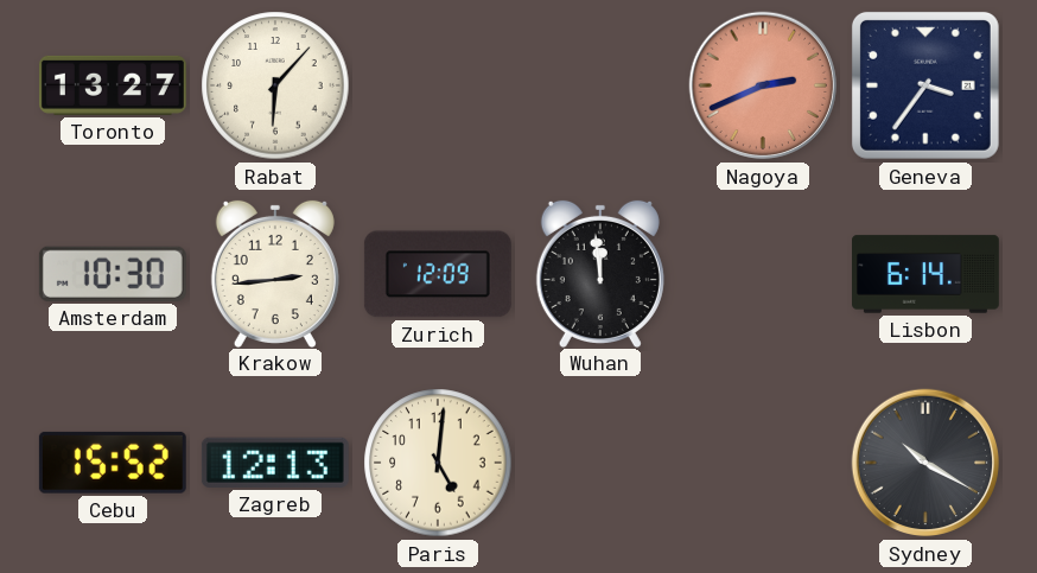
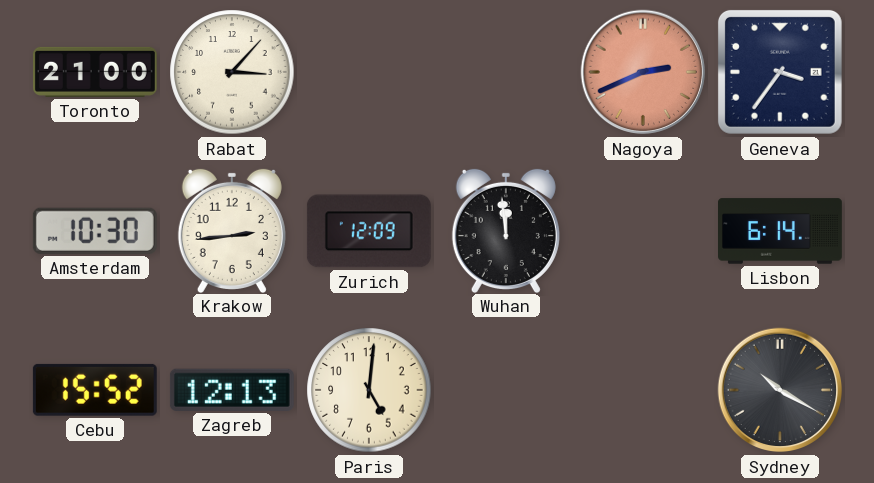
Toronto: 13:27 -> 21:00 (95, 72)
Rabat: 6:07 -> 3:07 (232, 72)
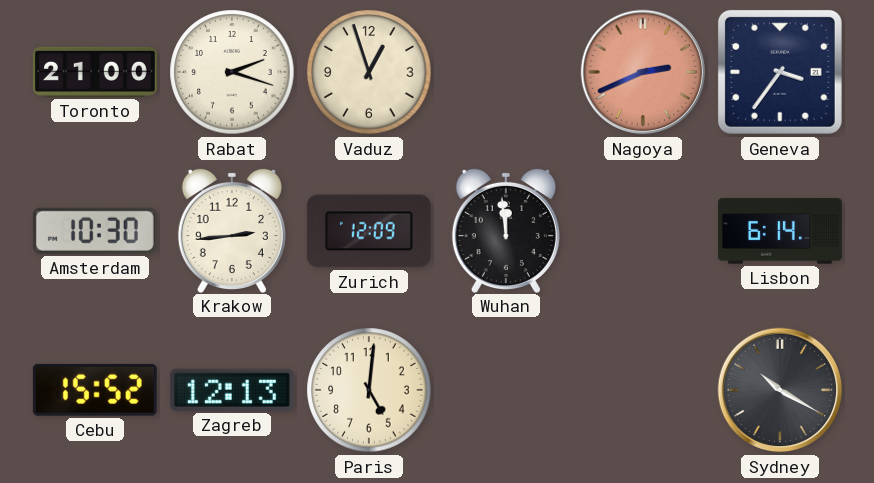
Rabat: 3:07 -> 2:18 (232, 72)
Vaduz: none -> 12:57 (369, 72)
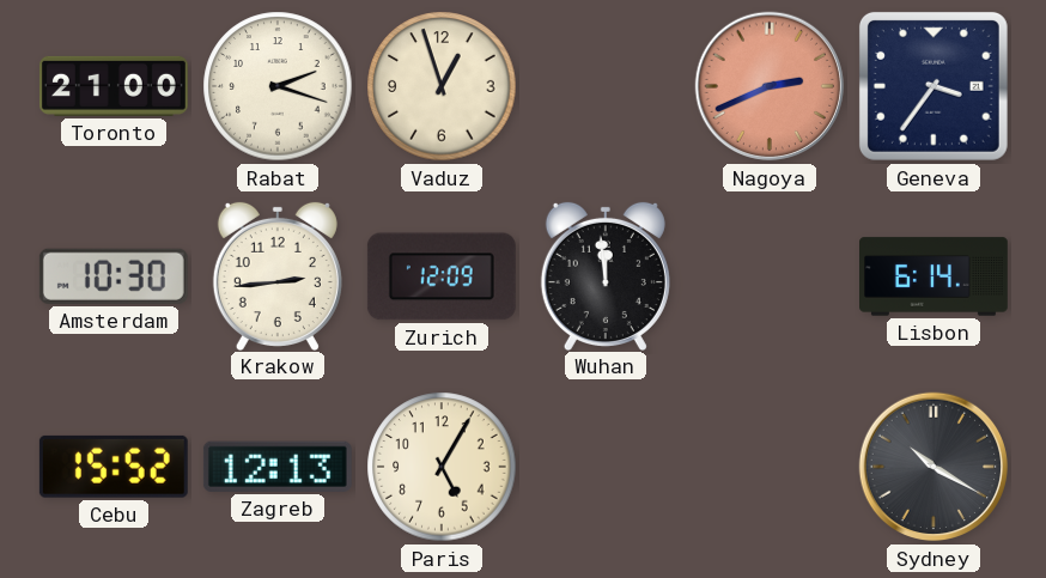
Paris: 5:01 -> 5:05 (442, 467)
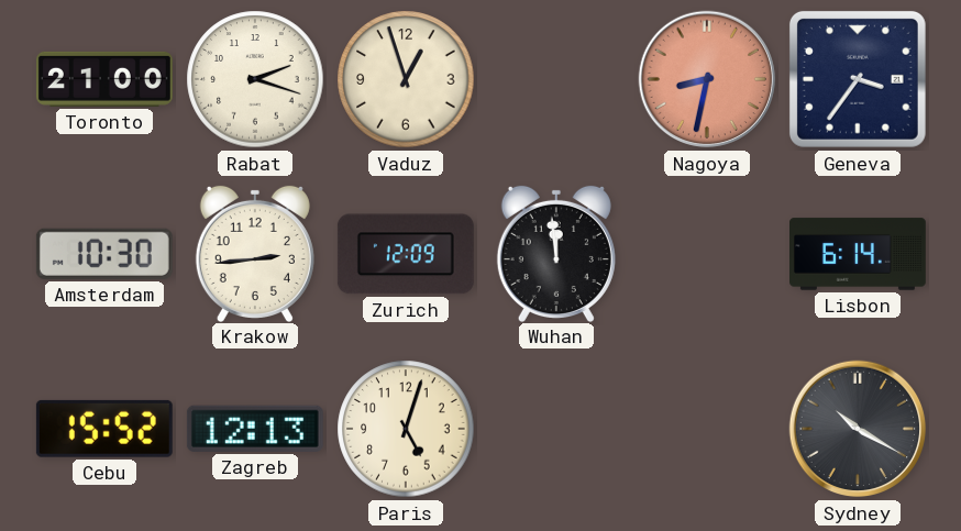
Nagoya: 2:41 -> 8:32 (707, 79)
Paris: 5:05 -> 5:03 (406, 429)
